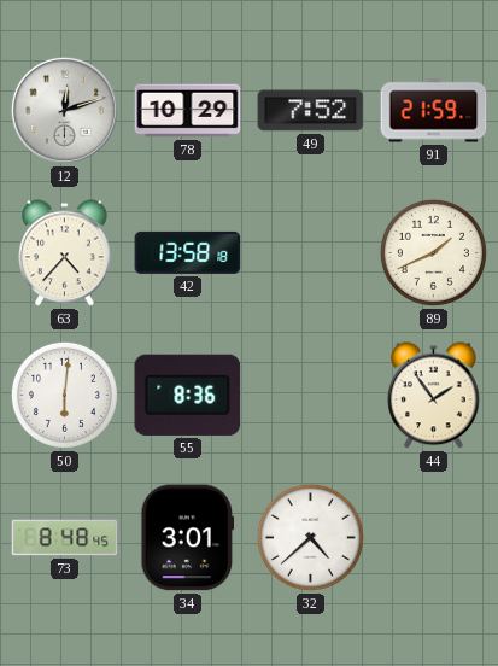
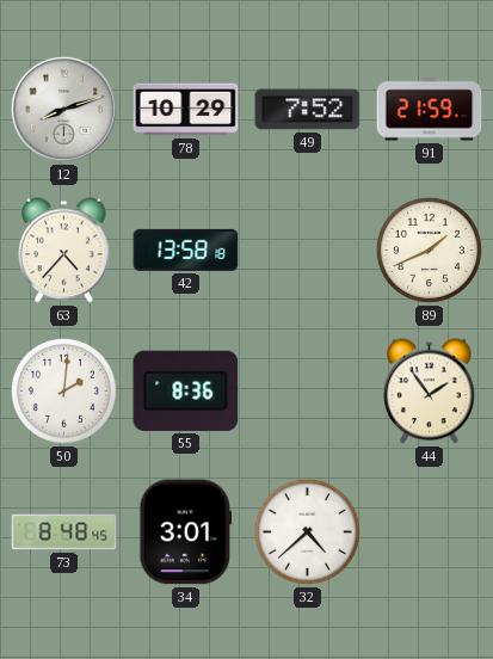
12: 12:12 -> 8:12 (63, 109)
50: 6:01 -> 2:01 (63, 390)
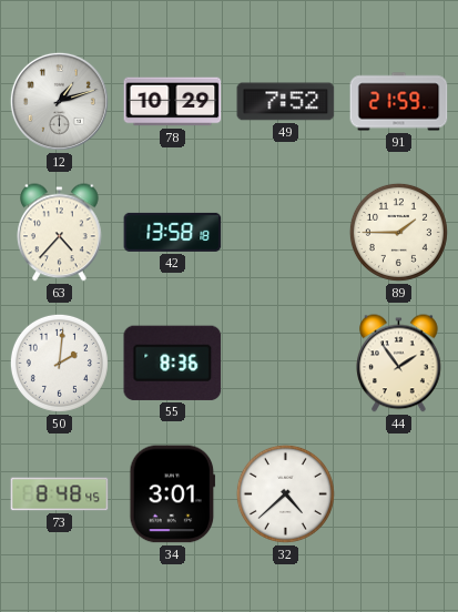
12: 8:12 -> 1:12 (59, 101)
89: 1:41 -> 1:45 (398, 232)
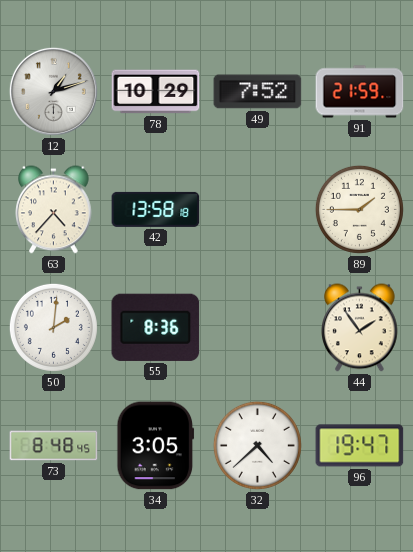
34: 3:01 -> 3:05 (156, 446)
96: none -> 19:47 (360, 446)
